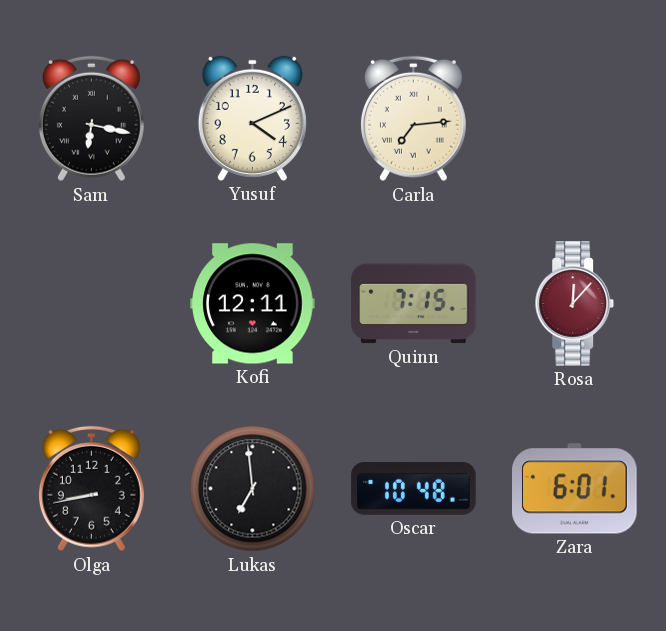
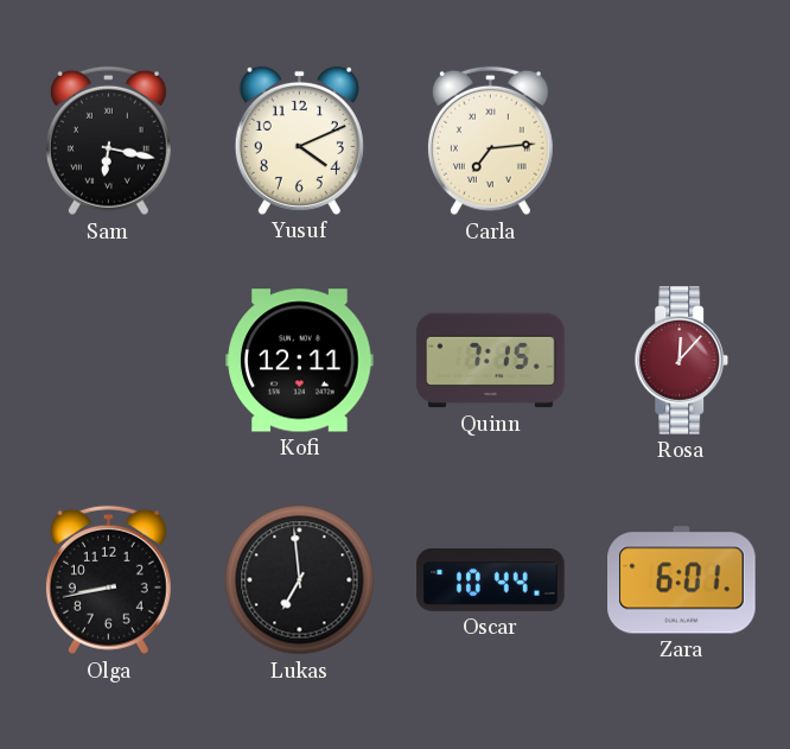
Oscar: 10:48 -> 10:44 (491, 580)
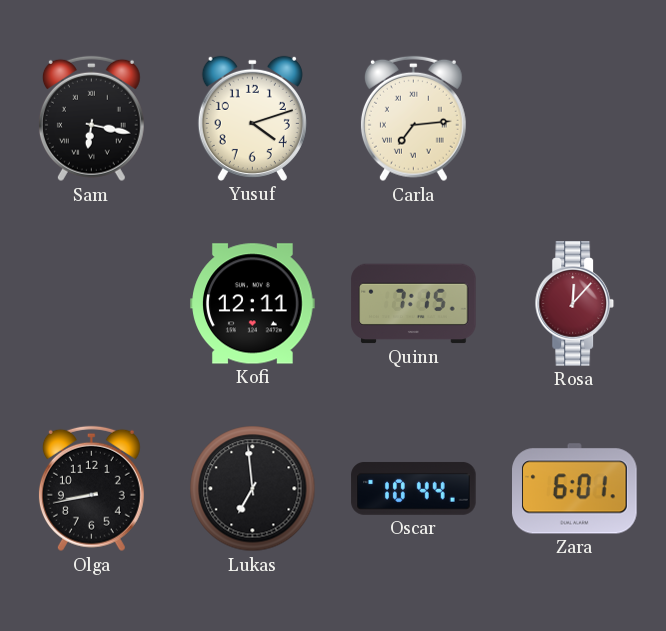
Yusuf: 4:11 -> 4:12 (252, 118)
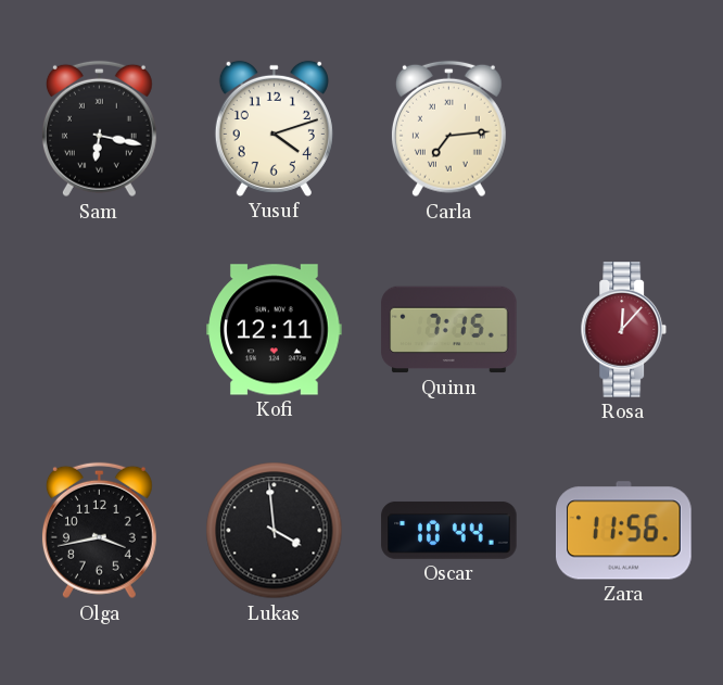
Olga: 8:43 -> 3:43 (99, 531)
Lukas: 6:59 -> 3:59 (275, 531)
Zara: 6:01 -> 11:56 (624, 531)
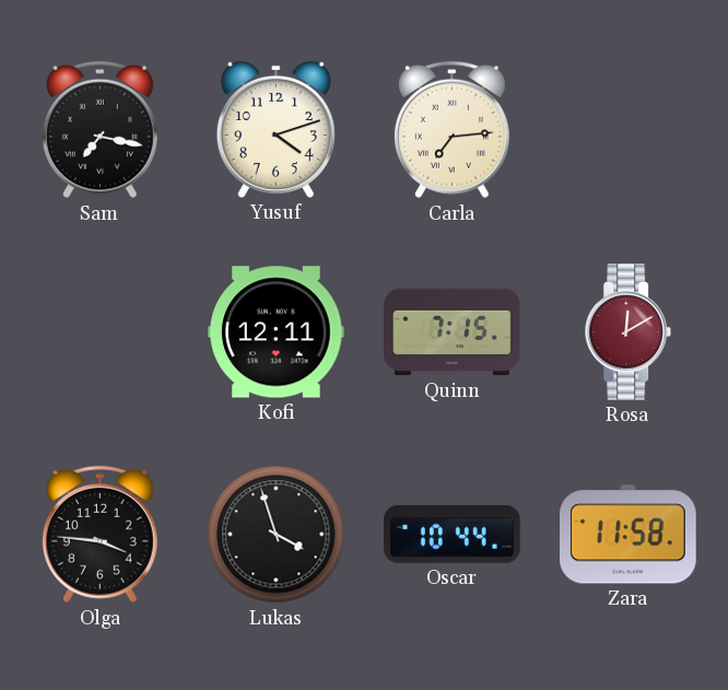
Sam: 6:17 -> 7:17 (99, 130)
Rosa: 12:07 -> 12:10 (629, 332)
Olga: 3:43 -> 3:46 (99, 535)
Lukas: 3:59 -> 3:57 (277, 535)
Zara: 11:56 -> 11:58 (629, 535)
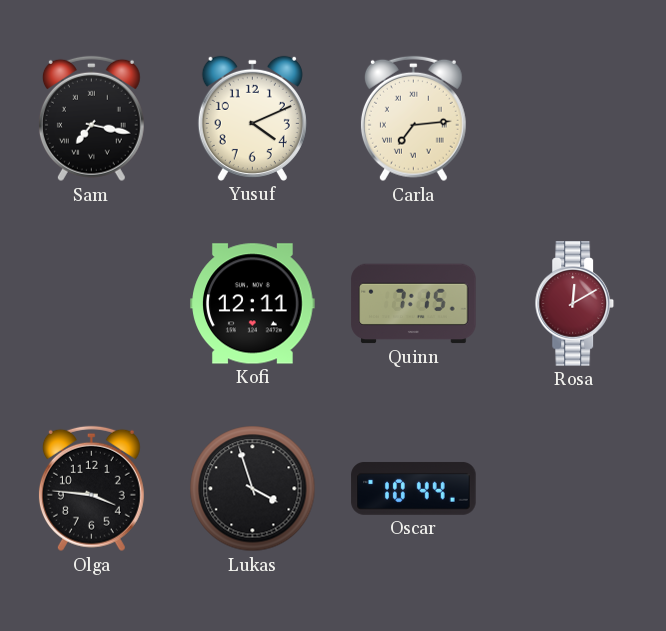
Yusuf: 4:12 -> 4:11 (252, 118)
Zara: 11:58 -> none (629, 535)
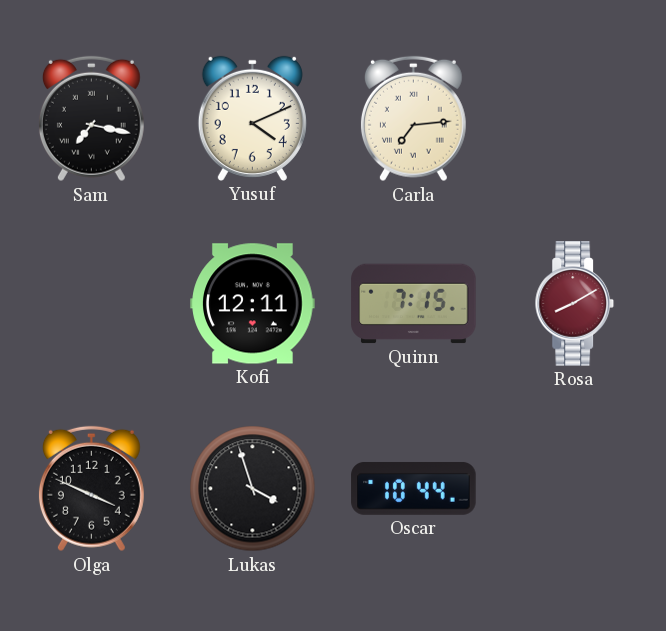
Rosa: 12:10 -> 8:10 (575, 304)
Olga: 3:46 -> 3:49 (91, 489)
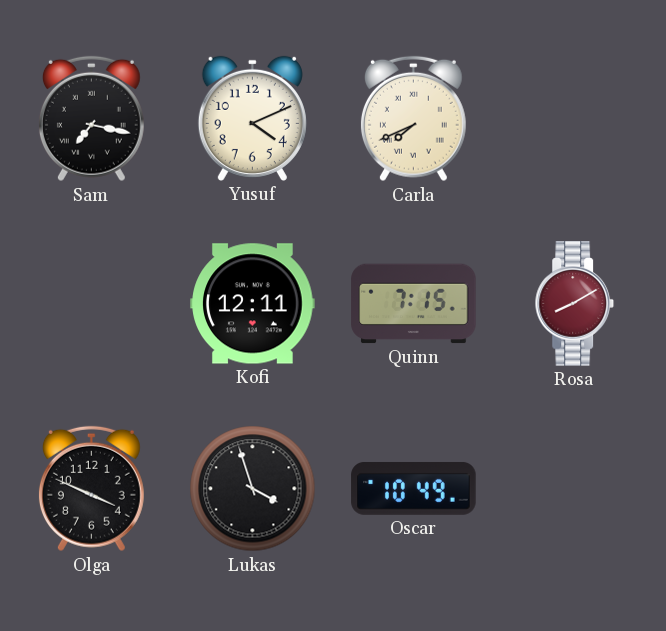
Carla: 7:14 -> 7:41 (413, 119)
Oscar: 10:44 -> 10:49 (414, 489)
